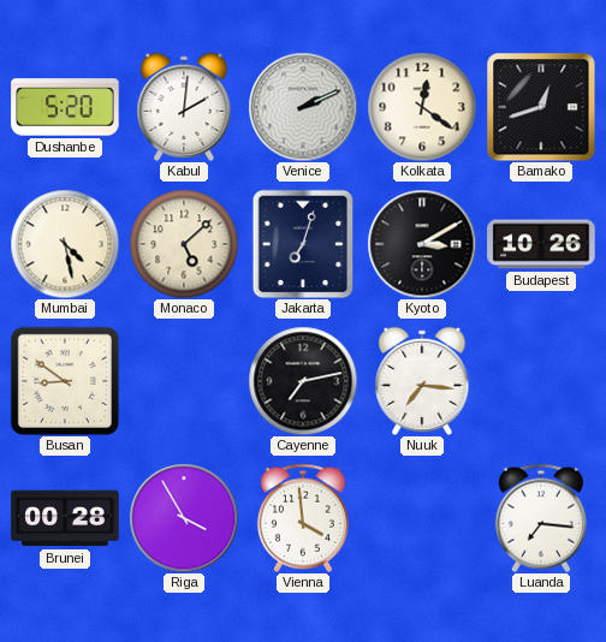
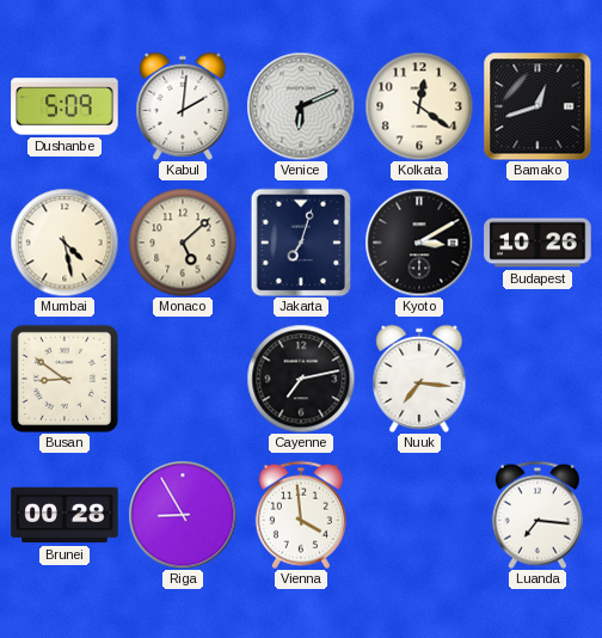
Dushanbe: 5:20 -> 5:09 (64, 106)
Venice: 2:11 -> 6:11 (301, 106)
Riga: 3:55 -> 8:55 (183, 515)
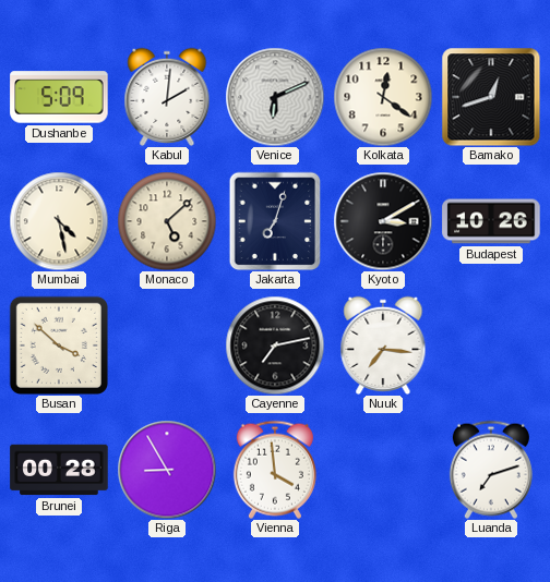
Busan: 8:51 -> 3:52 (59, 345)
Luanda: 7:16 -> 7:12 (491, 470)
